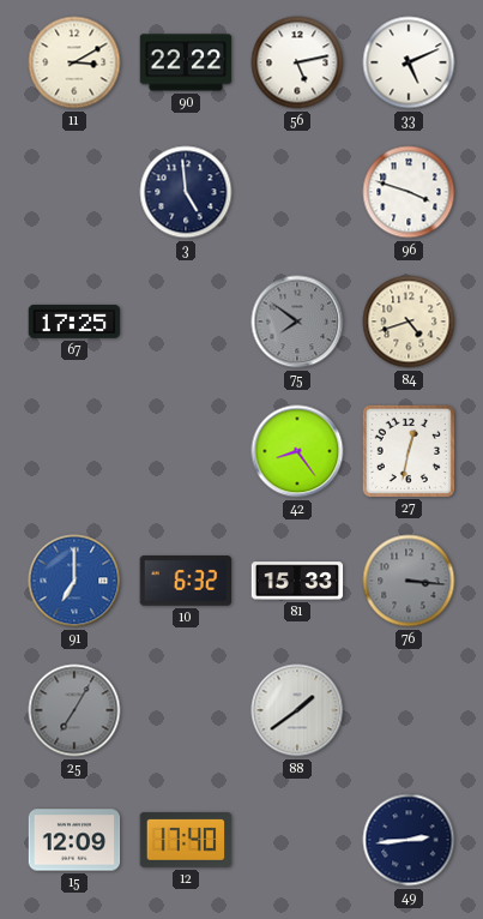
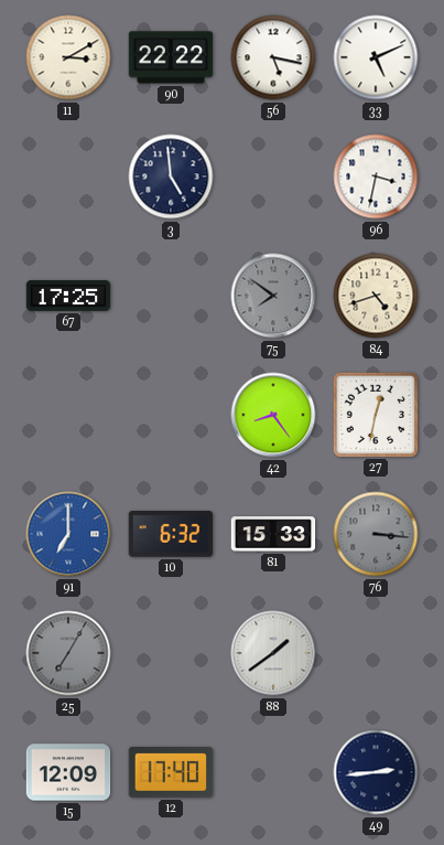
56: 5:13 -> 5:17 (273, 57)
96: 3:48 -> 3:32 (376, 177)
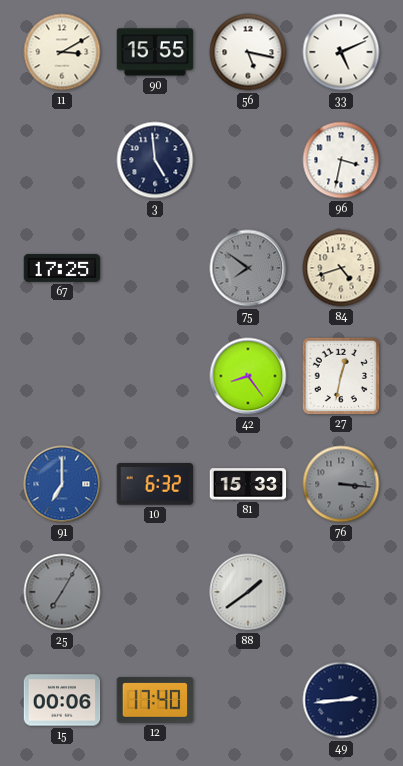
90: 22:22 -> 15:55 (155, 52)
15: 12:09 -> 00:06 (62, 700)
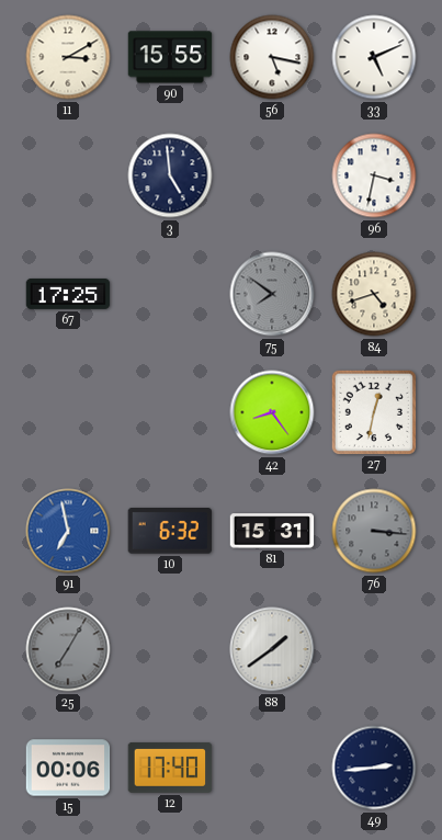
91: 7:00 -> 6:58 (68, 531)
81: 15:33 -> 15:31 (272, 531)
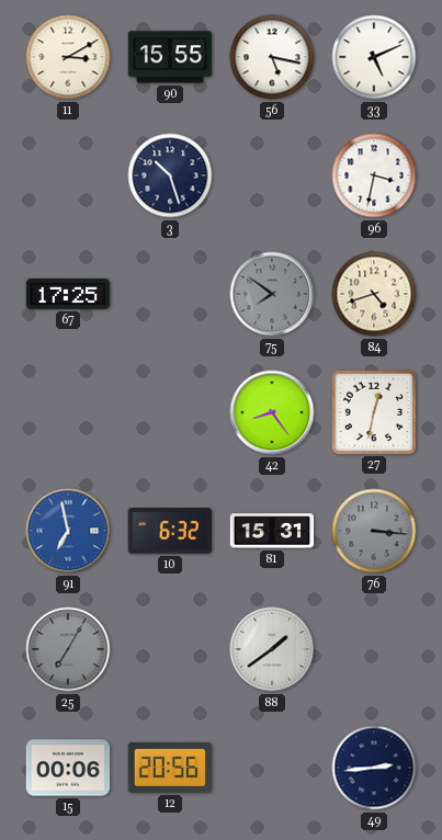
3: 4:59 -> 10:27 (170, 175)
12: 17:40 -> 20:56 (170, 769)
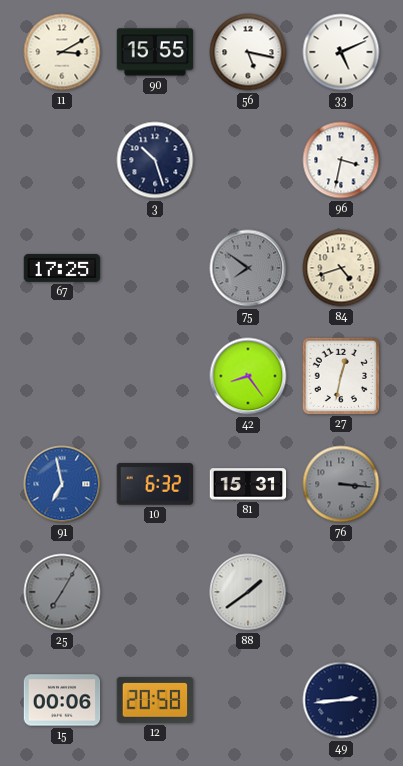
12: 20:56 -> 20:58 (155, 701)
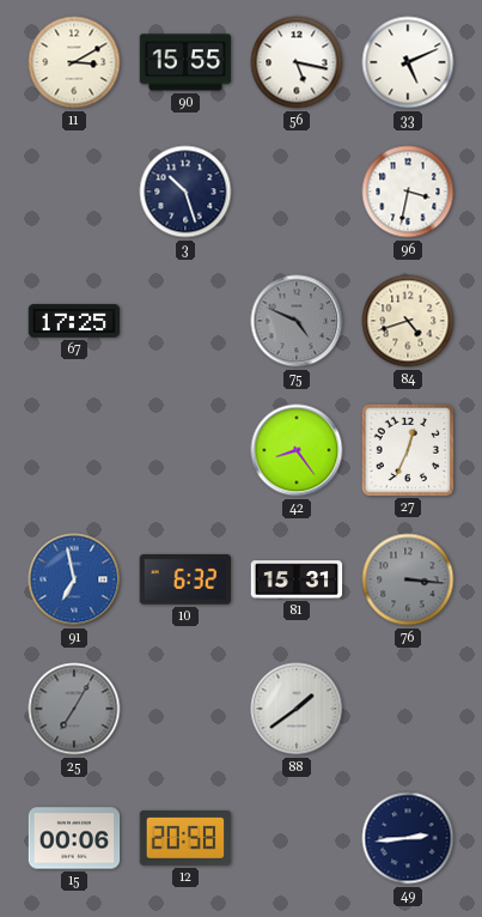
75: 7:51 -> 4:49 (297, 321)
27: 12:32 -> 12:34 (407, 449)
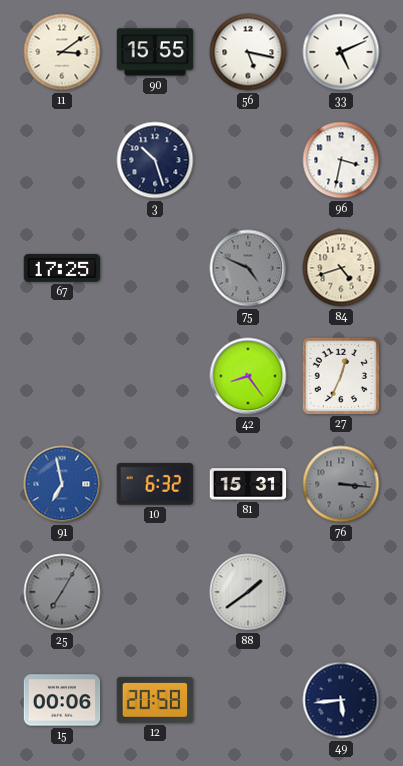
11: 3:10 -> 3:09 (62, 52)
49: 2:44 -> 5:44 (341, 700)
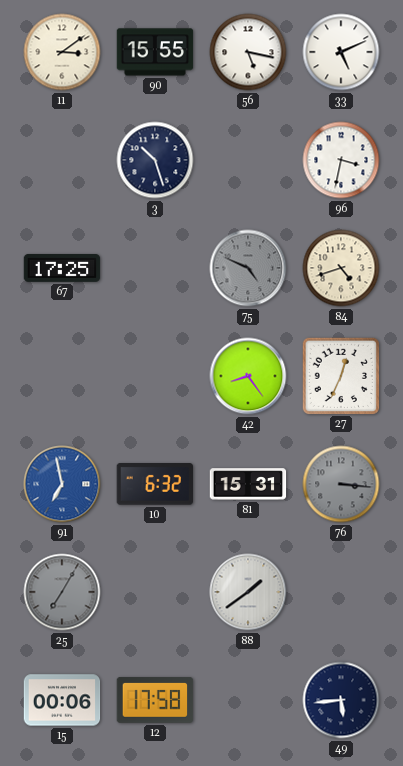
12: 20:58 -> 17:58 (155, 701)
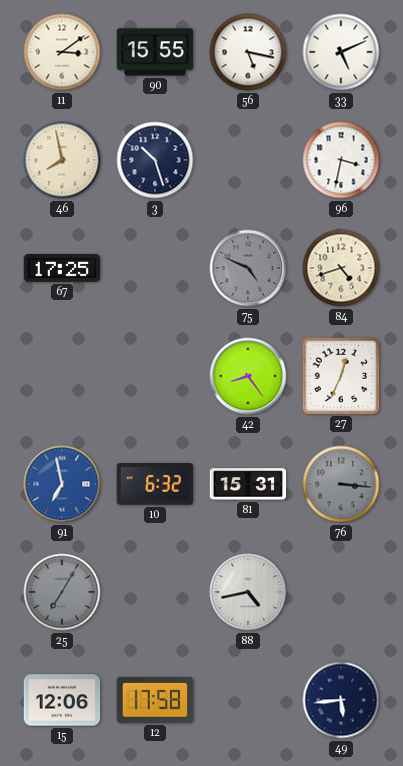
46: none -> 7:58 (62, 160)
88: 1:39 -> 4:43 (248, 592)
15: 00:06 -> 12:06 (62, 700)
